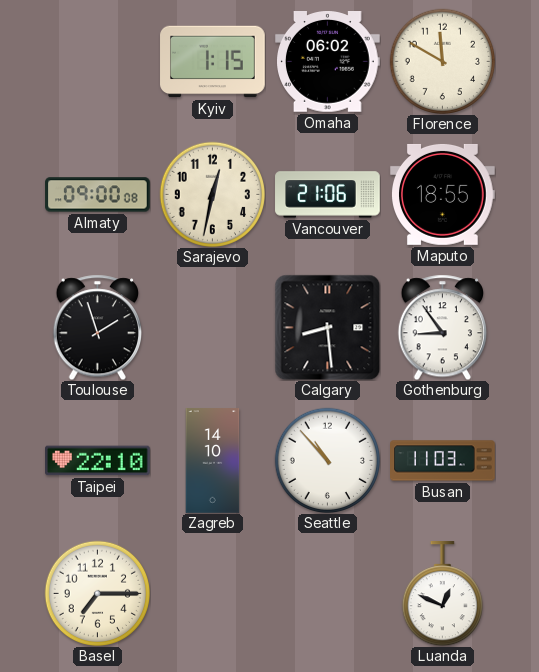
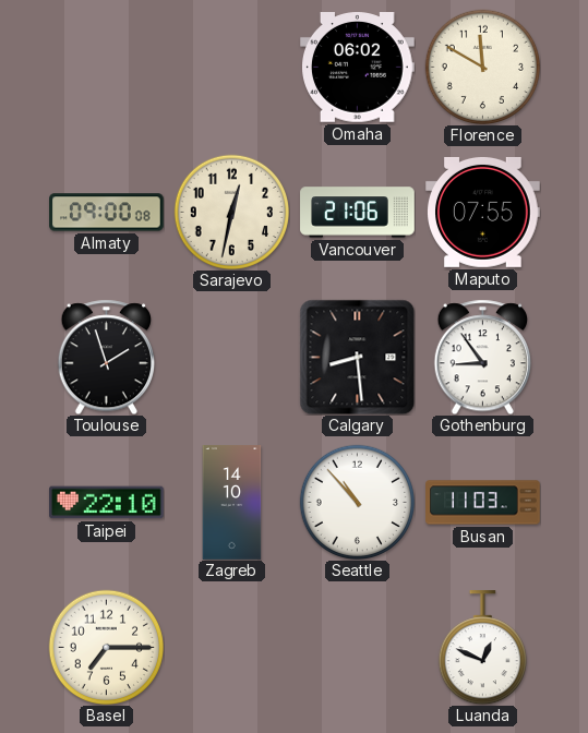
Kyiv: 1:15 -> none (213, 62)
Maputo: 18:55 -> 07:55 (483, 212)
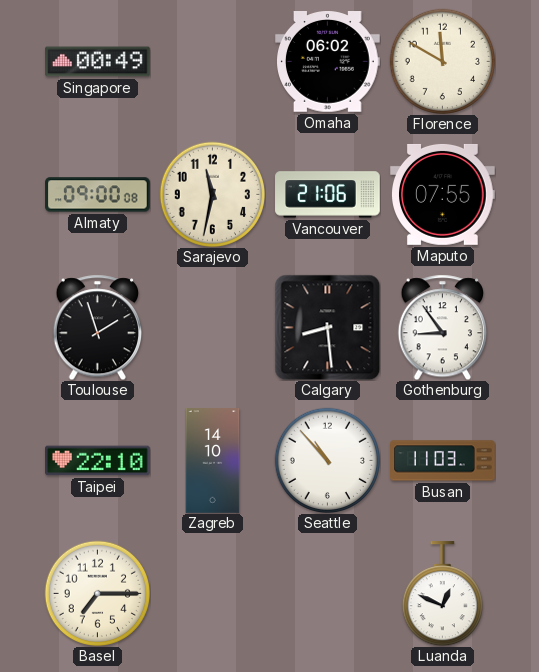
Singapore: none -> 00:49 (98, 62)
Sarajevo: 12:32 -> 11:32 (212, 194)
